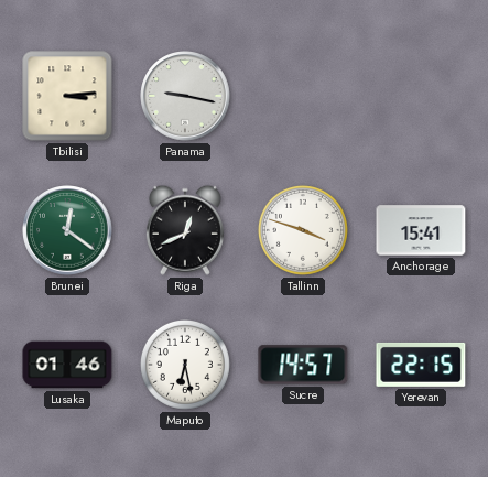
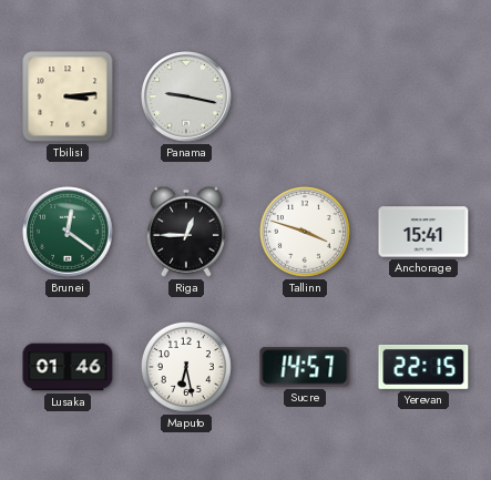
Riga: 12:41 -> 12:45 (186, 232)
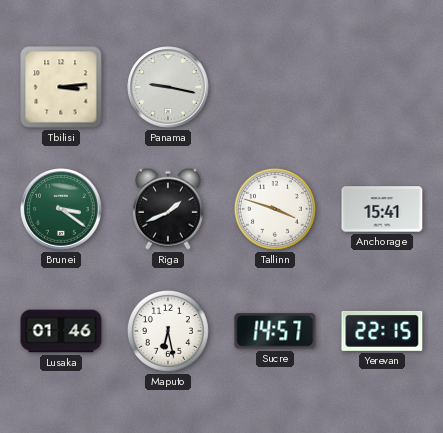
Brunei: 12:21 -> 3:21 (61, 209)
Riga: 12:45 -> 1:41 (168, 209)
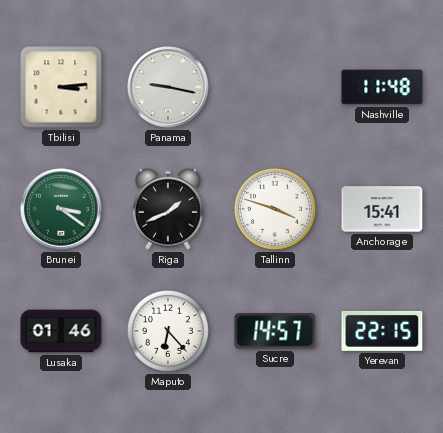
Nashville: none -> 11:48 (382, 87)
Maputo: 6:28 -> 6:23 (168, 331)
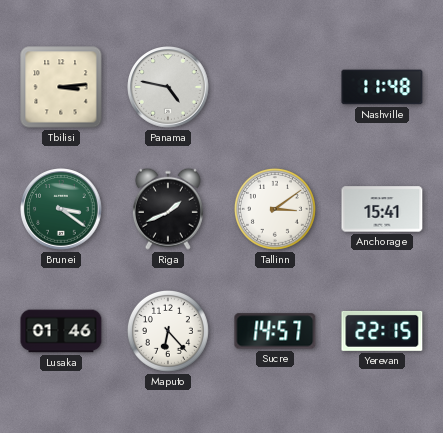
Panama: 9:17 -> 4:47 (168, 87)
Tallinn: 3:48 -> 3:09 (275, 209)
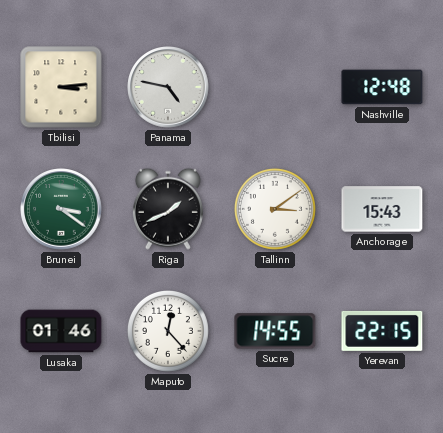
Nashville: 11:48 -> 12:48 (382, 87)
Anchorage: 15:41 -> 15:43 (382, 209)
Maputo: 6:23 -> 12:23 (168, 331)
Sucre: 14:57 -> 14:55 (275, 331)
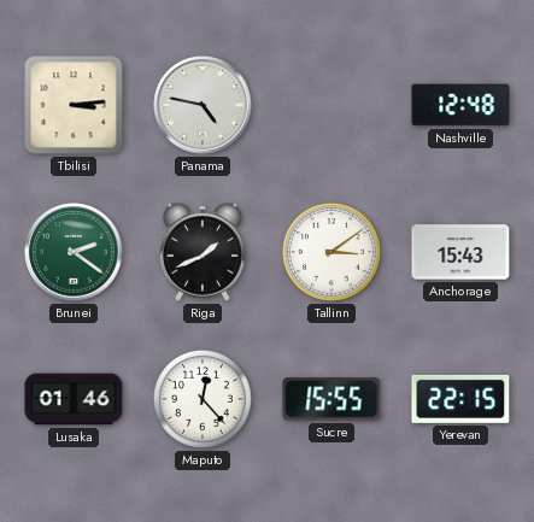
Brunei: 3:21 -> 2:21 (74, 252)
Sucre: 14:55 -> 15:55 (331, 399)
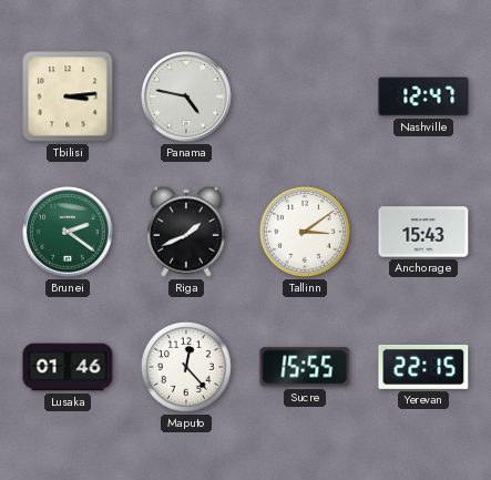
Nashville: 12:48 -> 12:47 (423, 96)
